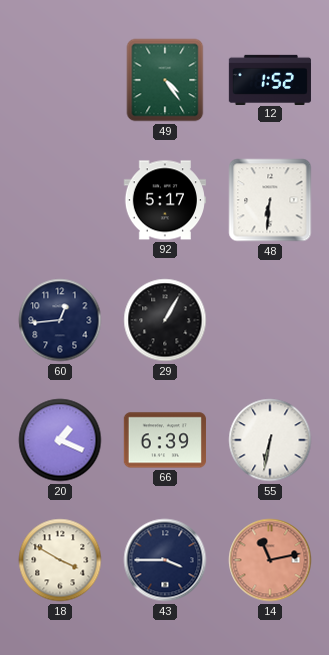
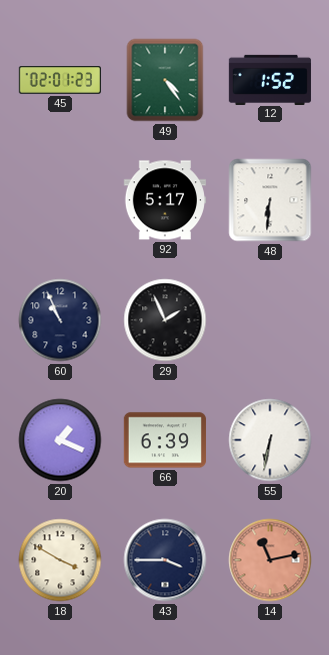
45: none -> 02:01 (60, 81)
60: 12:44 -> 10:56 (60, 320)
29: 1:05 -> 1:56 (165, 320)
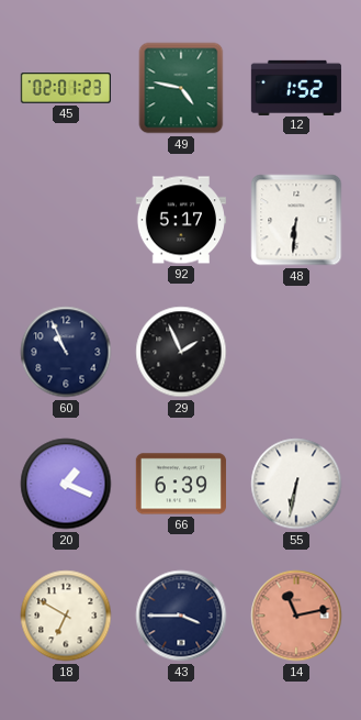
49: 4:24 -> 4:47 (181, 88)
18: 3:50 -> 6:50 (66, 616)
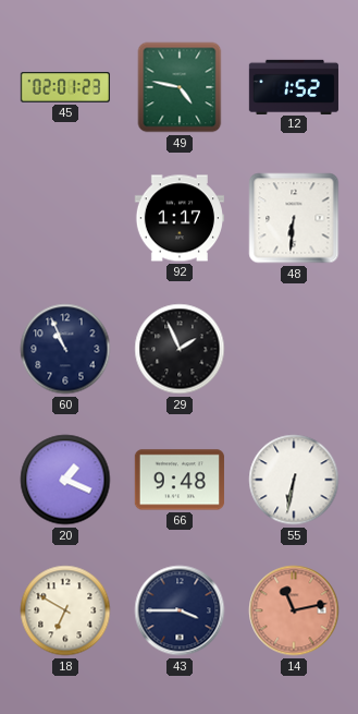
92: 5:17 -> 1:17 (180, 218)
66: 6:39 -> 9:48 (180, 480)
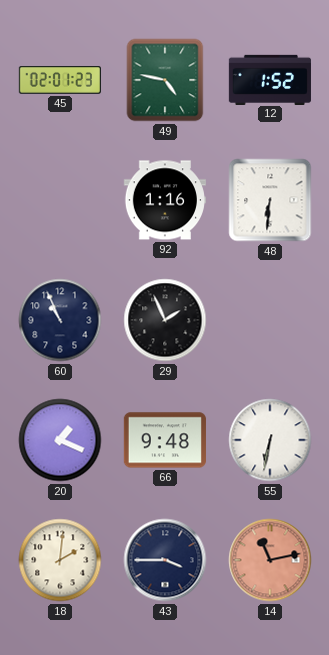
92: 1:17 -> 1:16 (165, 200)
18: 6:50 -> 2:01 (60, 560)
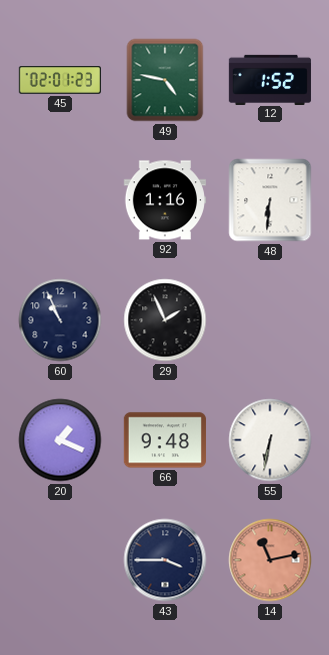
18: 2:01 -> none (60, 560)
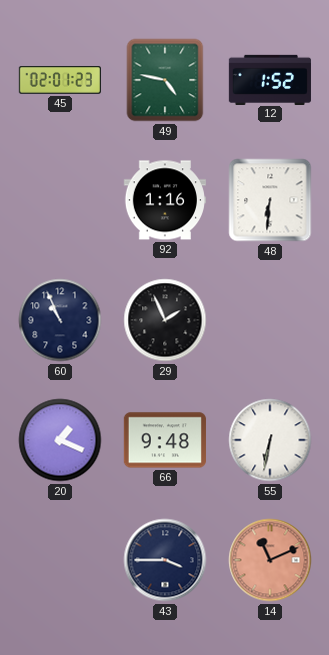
14: 11:13 -> 11:11 (270, 560)
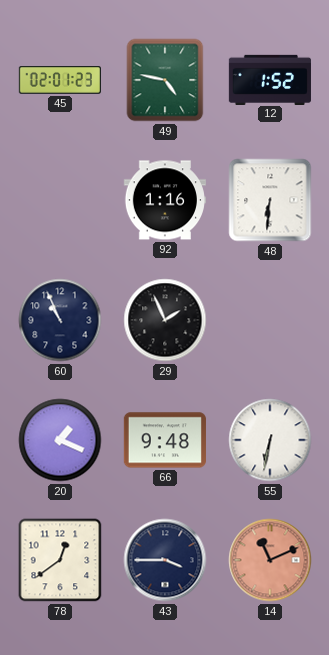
78: none -> 12:39 (60, 560)
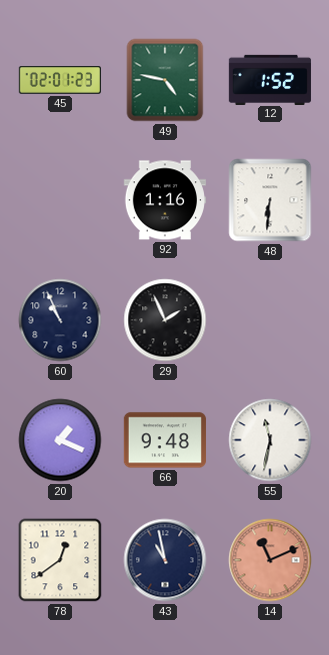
55: 6:32 -> 11:32 (270, 440)
43: 3:45 -> 10:58 (165, 560)
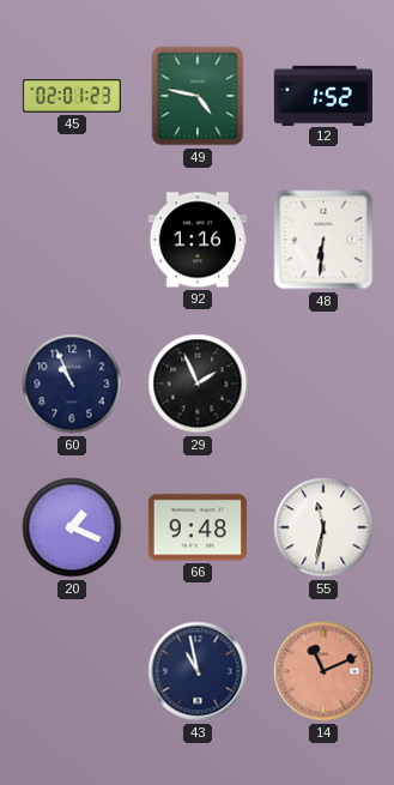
78: 12:39 -> none (60, 560)
